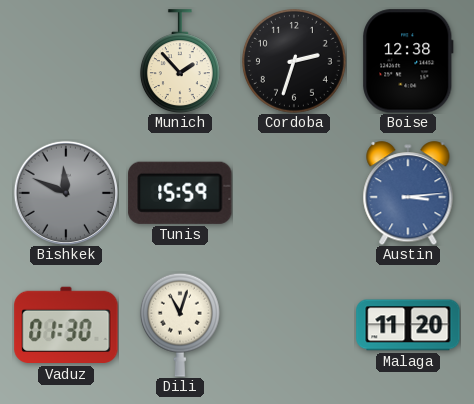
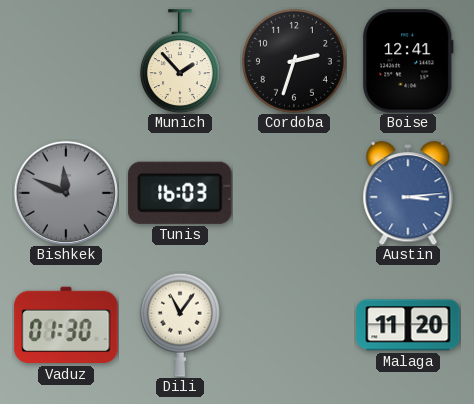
Boise: 12:38 -> 12:41 (409, 61)
Tunis: 15:59 -> 16:03 (180, 193)
Dili: 11:03 -> 11:06 (180, 325)
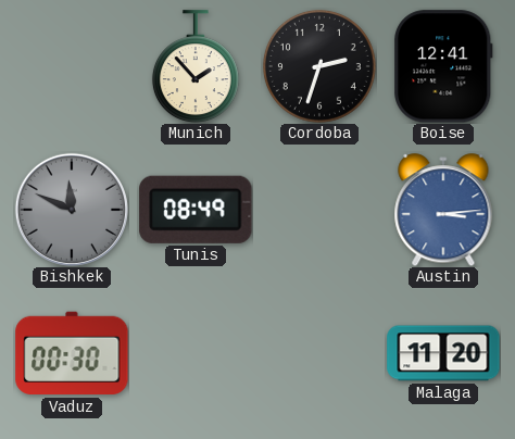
Tunis: 16:03 -> 08:49 (196, 210)
Vaduz: 01:30 -> 00:30 (72, 353)
Dili: 11:06 -> none (180, 325)
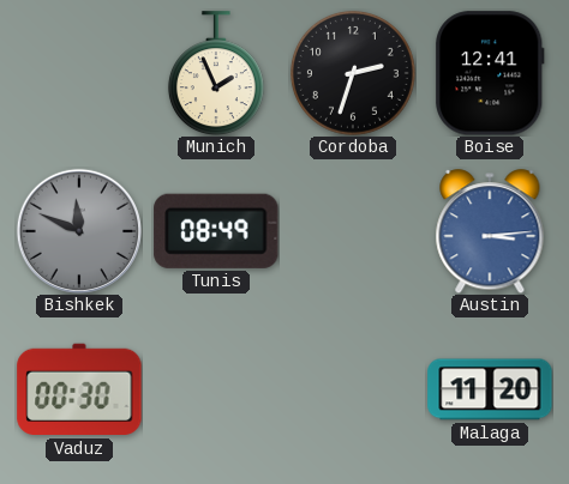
Munich: 1:53 -> 1:56 (216, 73)
